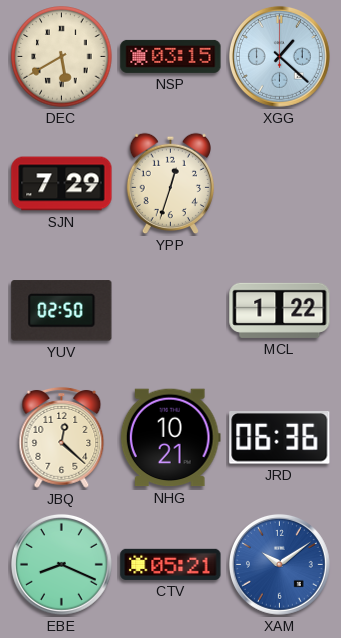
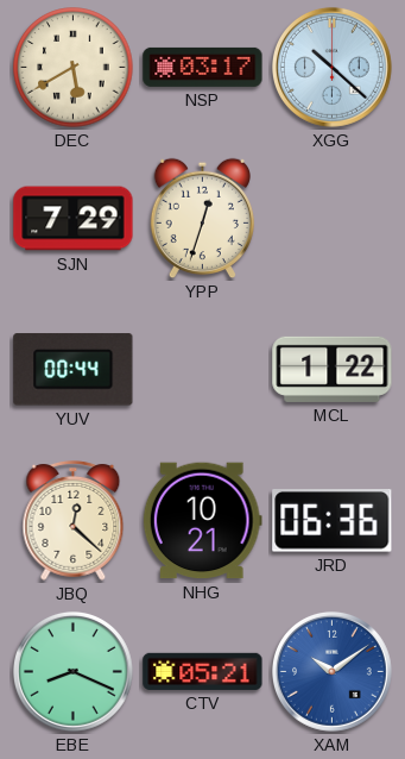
NSP: 03:15 -> 03:17 (203, 67)
XGG: 1:22 -> 10:22 (333, 68)
YUV: 02:50 -> 00:44 (74, 370)
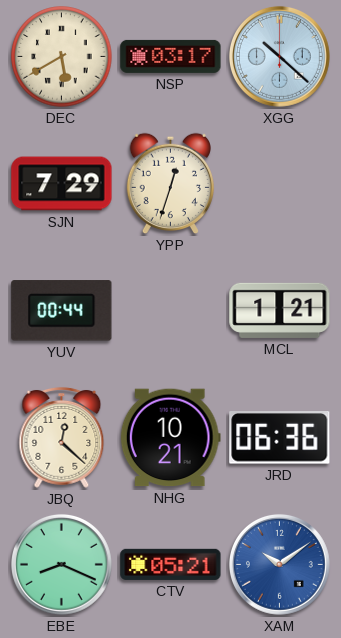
MCL: 1:22 -> 1:21 (280, 310)
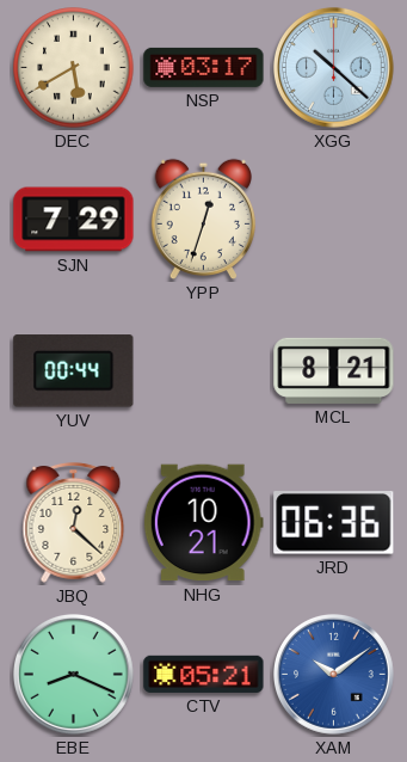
MCL: 1:21 -> 8:21 (334, 370)
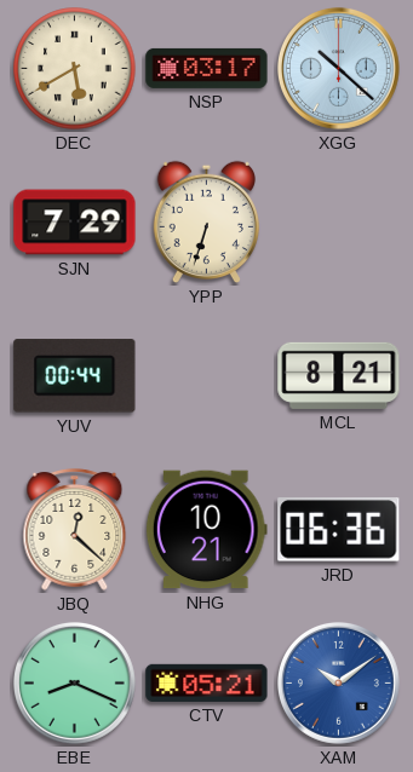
YPP: 12:33 -> 6:33 (206, 223)
